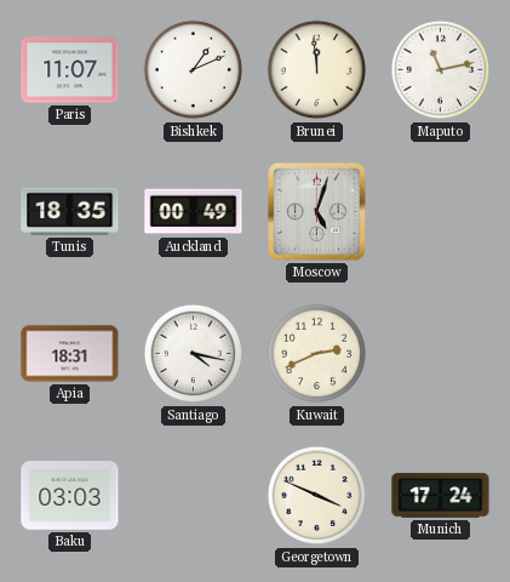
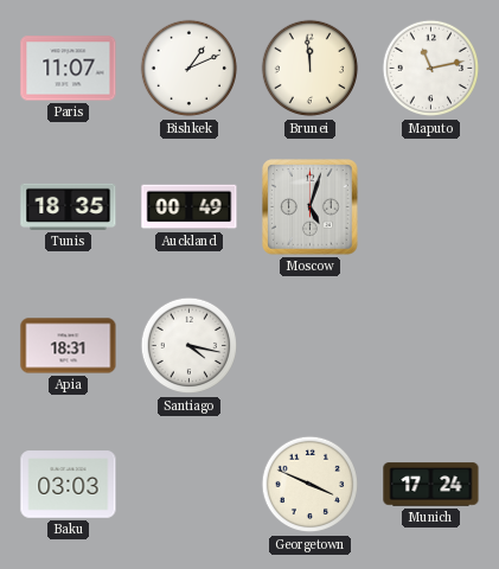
Kuwait: 2:41 -> none (317, 354)
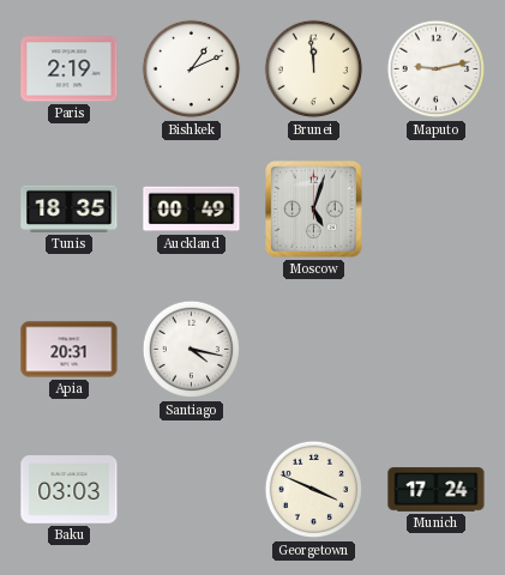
Paris: 11:07 -> 2:19 (70, 69)
Maputo: 11:13 -> 9:13 (437, 69)
Apia: 18:31 -> 20:31 (70, 350)
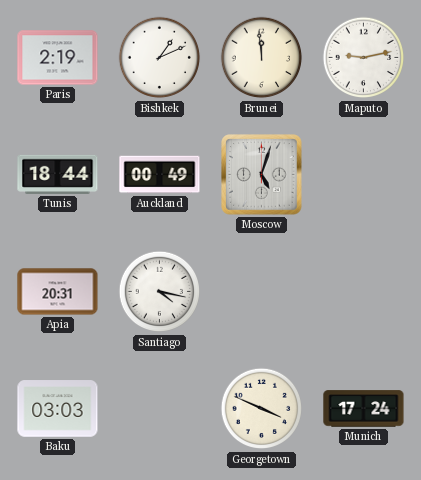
Tunis: 18:35 -> 18:44 (58, 174)
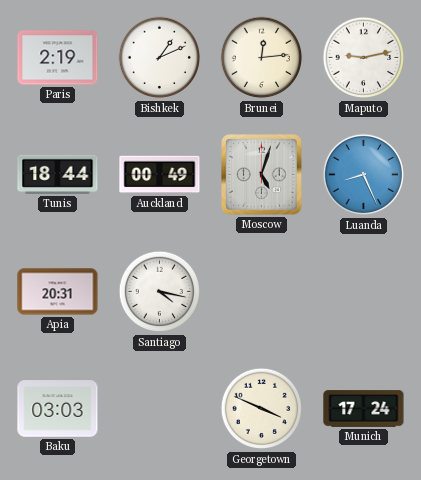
Brunei: 11:59 -> 12:14 (262, 58)
Luanda: none -> 8:26 (364, 175)
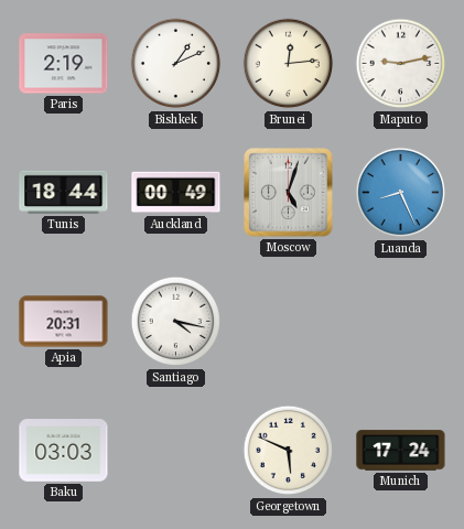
Georgetown: 3:49 -> 5:49 (289, 451)
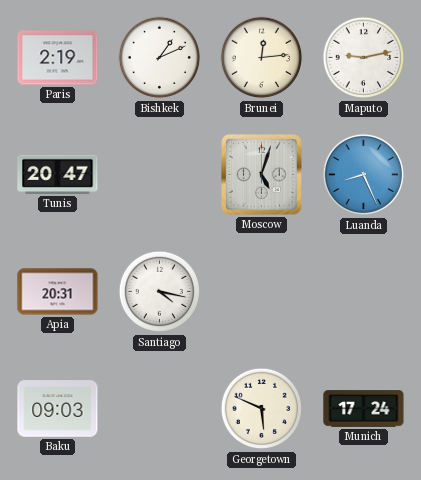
Tunis: 18:44 -> 20:47 (58, 174)
Auckland: 00:49 -> none (176, 193)
Baku: 03:03 -> 09:03 (58, 409)
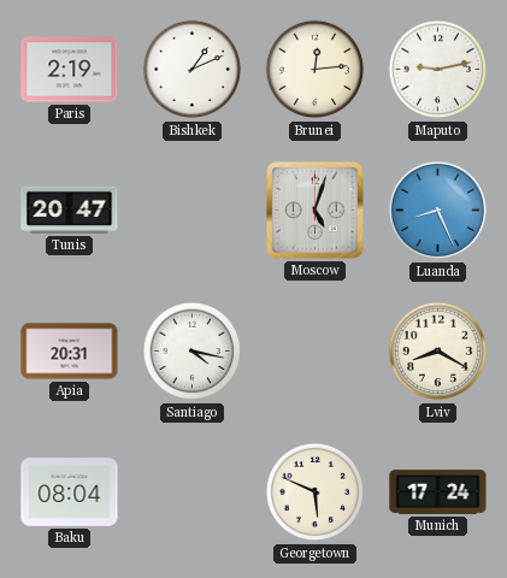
Lviv: none -> 8:20 (438, 352)
Baku: 09:03 -> 08:04 (70, 493)
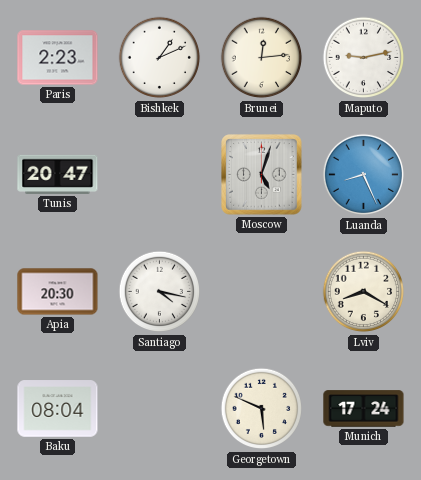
Paris: 2:19 -> 2:23 (58, 58)
Apia: 20:31 -> 20:30 (58, 292)
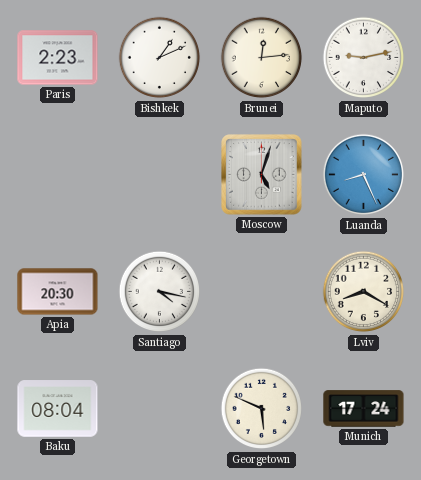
Tunis: 20:47 -> none (58, 174)
